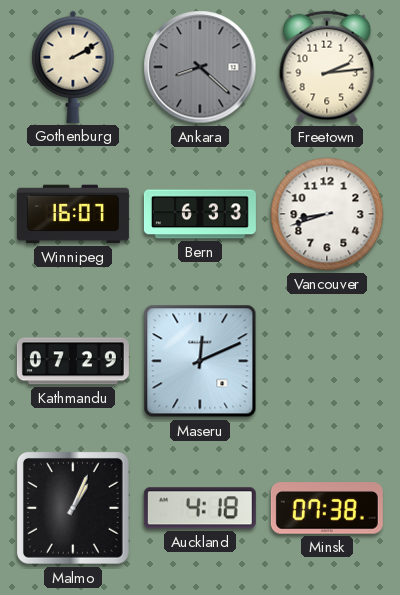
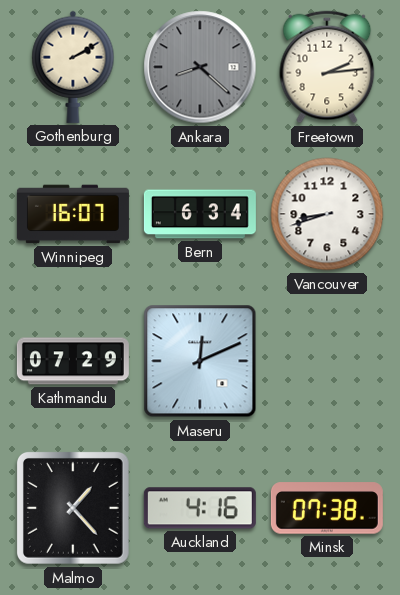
Bern: 6:33 -> 6:34 (200, 214)
Malmo: 1:04 -> 1:23 (73, 508)
Auckland: 4:18 -> 4:16 (200, 508)
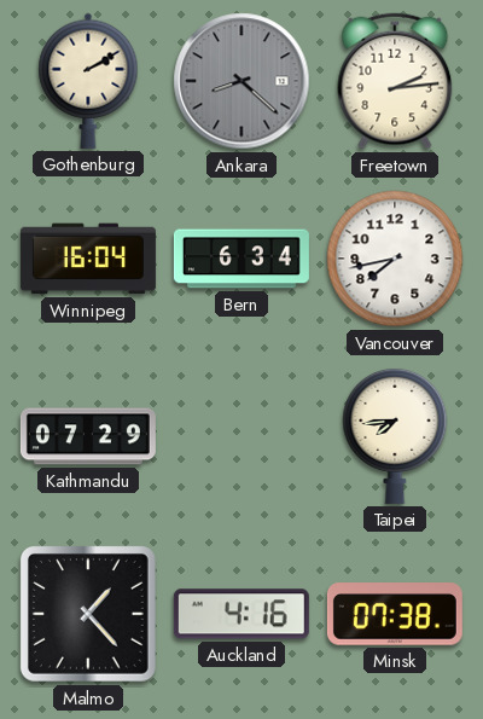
Winnipeg: 16:07 -> 16:04 (88, 259)
Vancouver: 8:42 -> 7:43 (395, 259)
Maseru: 12:11 -> none (200, 361)
Taipei: none -> 7:44 (395, 435)
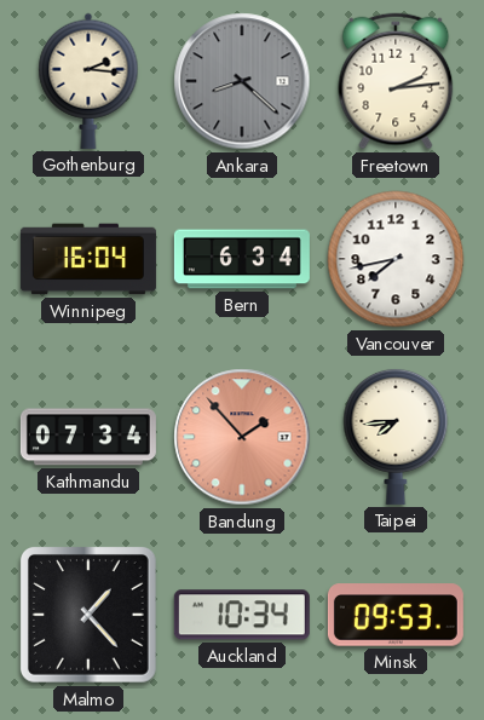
Gothenburg: 2:10 -> 2:16 (88, 81)
Kathmandu: 07:29 -> 07:34 (88, 437)
Bandung: none -> 1:53 (242, 437)
Auckland: 4:16 -> 10:34 (242, 615)
Minsk: 07:38 -> 09:53 (396, 615)
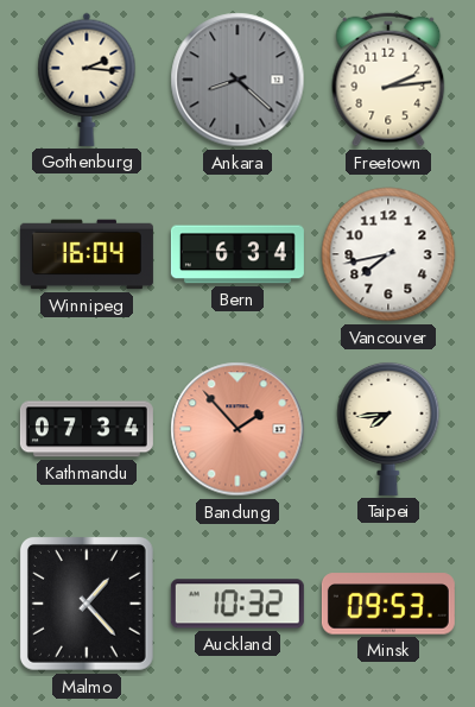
Auckland: 10:34 -> 10:32 (237, 604)
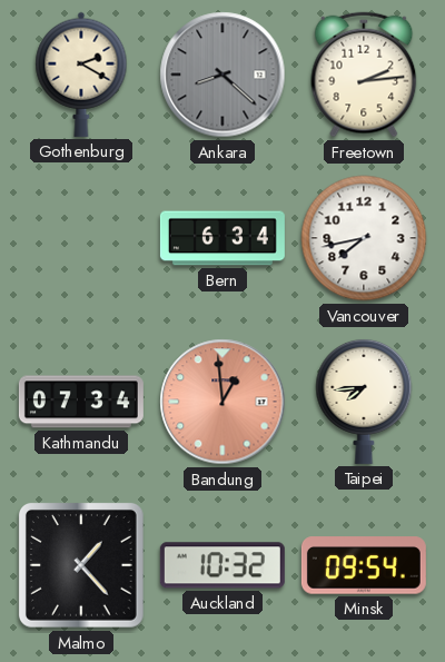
Gothenburg: 2:16 -> 2:20 (81, 75)
Winnipeg: 16:04 -> none (87, 254)
Bandung: 1:53 -> 12:59 (222, 402)
Minsk: 09:53 -> 09:54 (364, 565)
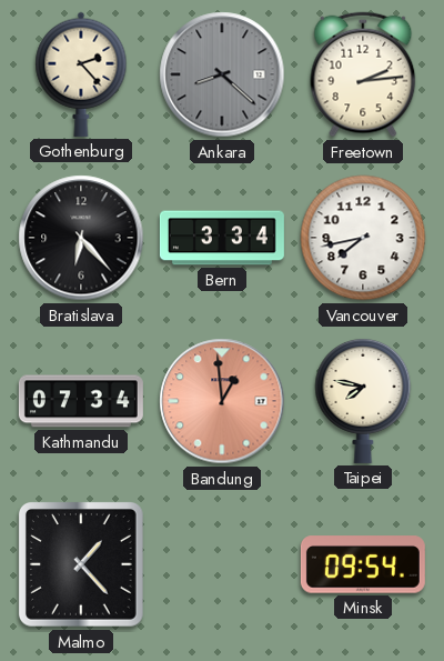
Gothenburg: 2:20 -> 2:23 (81, 74)
Bratislava: none -> 6:23 (81, 238)
Bern: 6:34 -> 3:34 (222, 238)
Taipei: 7:44 -> 7:47 (363, 400)
Auckland: 10:32 -> none (222, 565)
